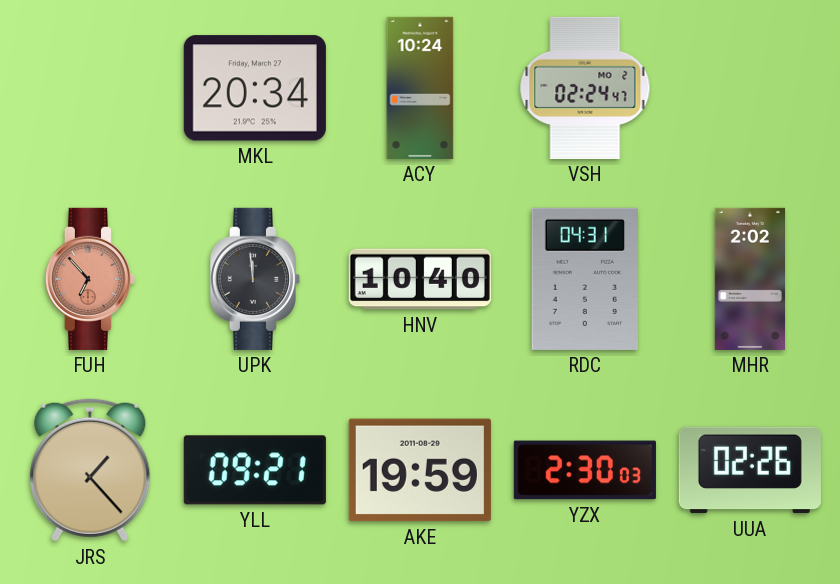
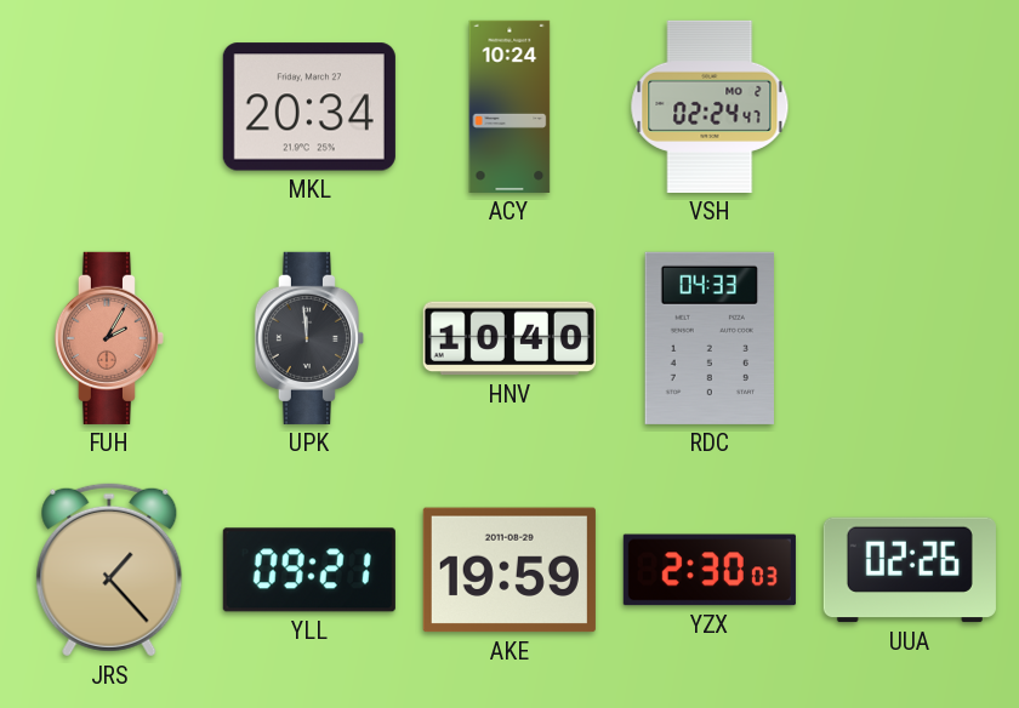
FUH: 6:53 -> 2:05 (109, 338)
RDC: 04:31 -> 04:33 (708, 338)
MHR: 2:02 -> none (749, 279)
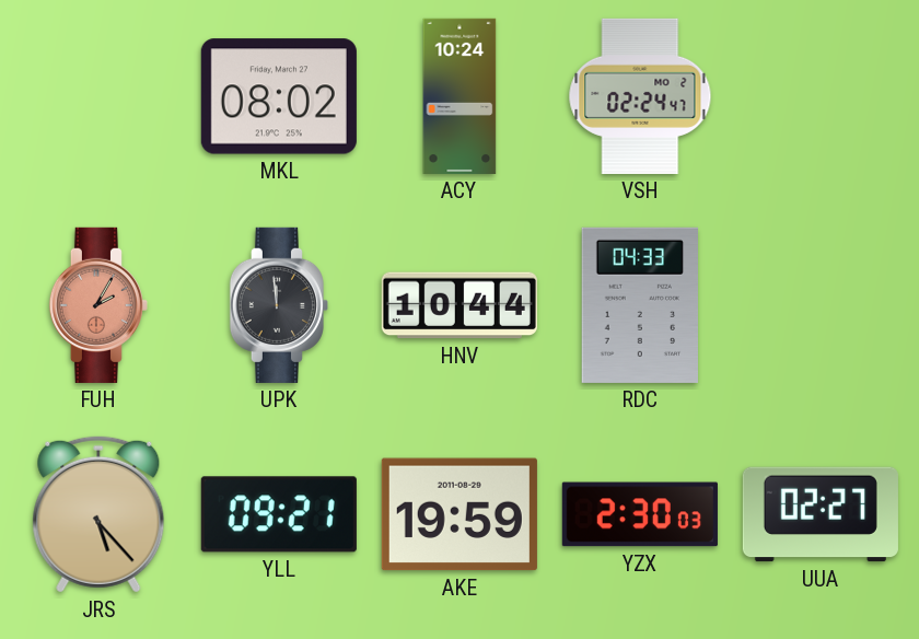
MKL: 20:34 -> 08:02 (279, 96)
HNV: 10:40 -> 10:44 (460, 305)
JRS: 1:23 -> 5:23 (98, 514)
UUA: 02:26 -> 02:27 (821, 514)
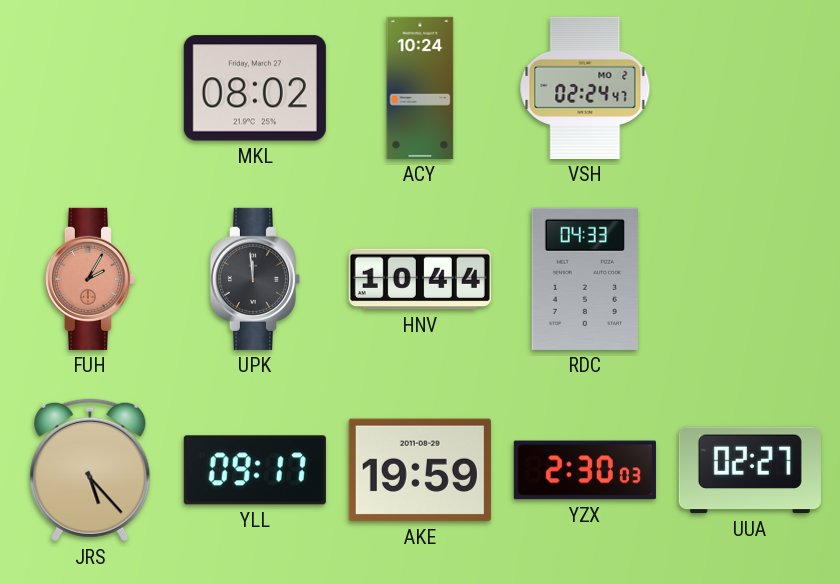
YLL: 09:21 -> 09:17 (255, 470)
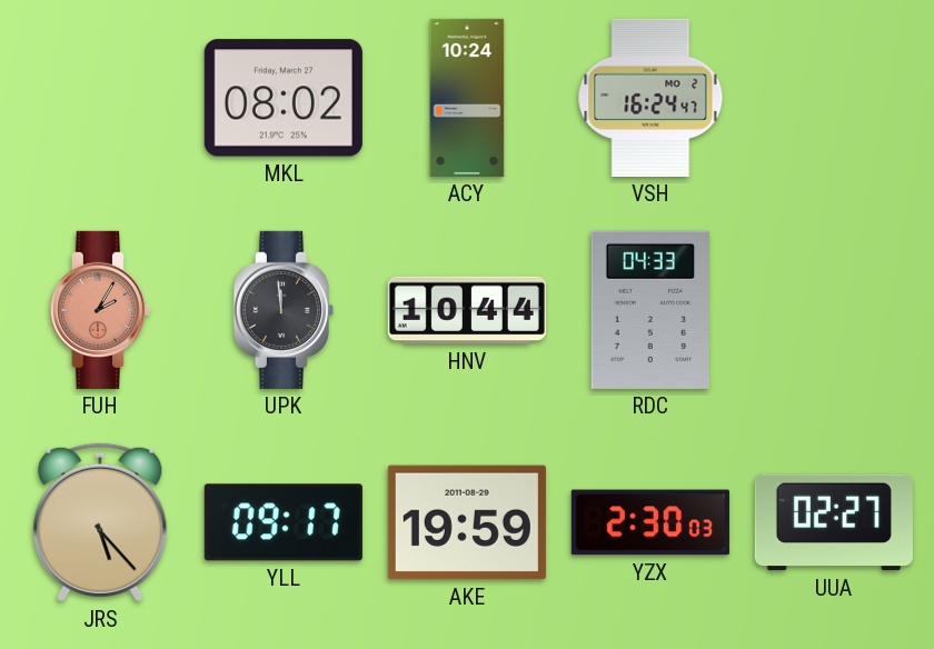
VSH: 02:24 -> 16:24 (650, 98)
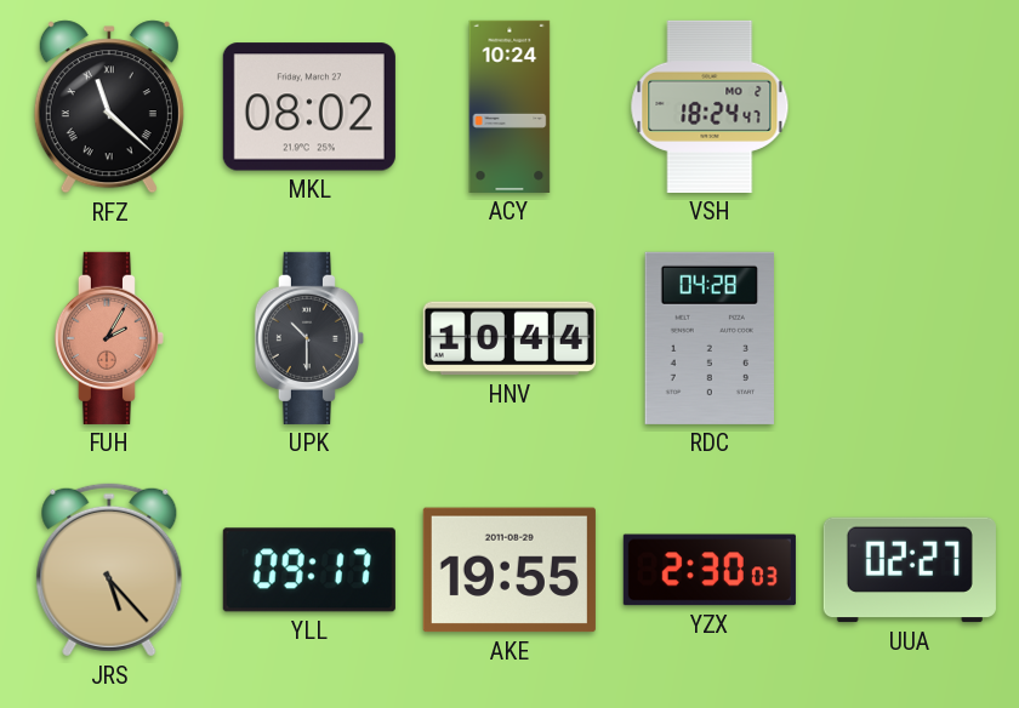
RFZ: none -> 11:22 (109, 107)
VSH: 16:24 -> 18:24 (710, 107)
UPK: 11:59 -> 10:30 (309, 338)
RDC: 04:33 -> 04:28 (708, 338)
AKE: 19:59 -> 19:55 (509, 570)
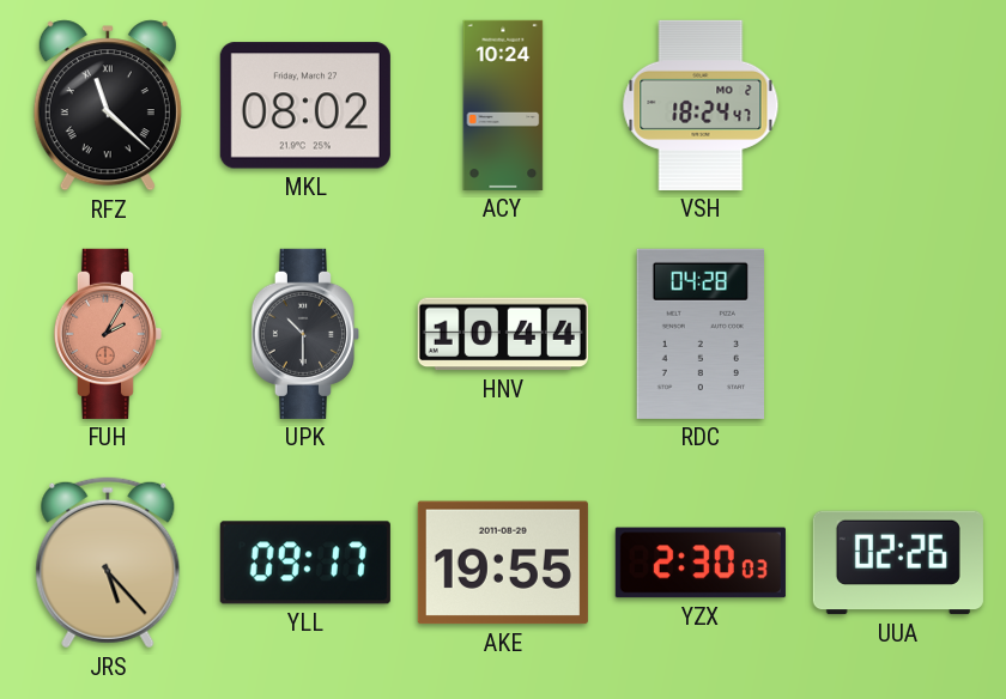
UUA: 02:27 -> 02:26 (898, 563)
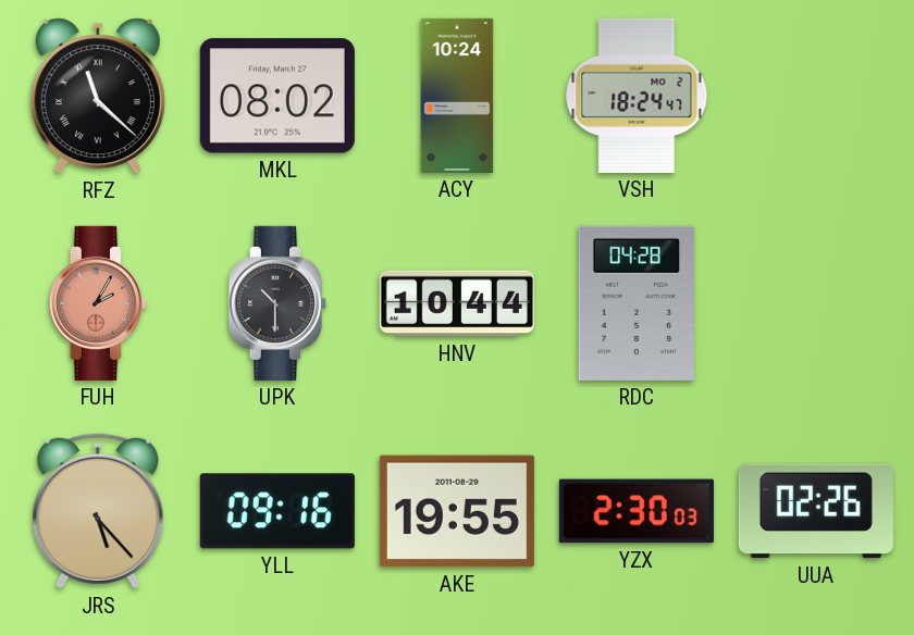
YLL: 09:17 -> 09:16 (277, 511)
